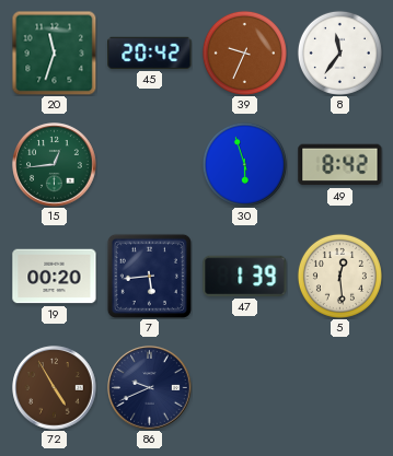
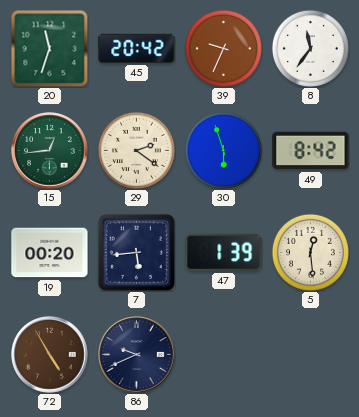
29: none -> 2:21 (136, 150)
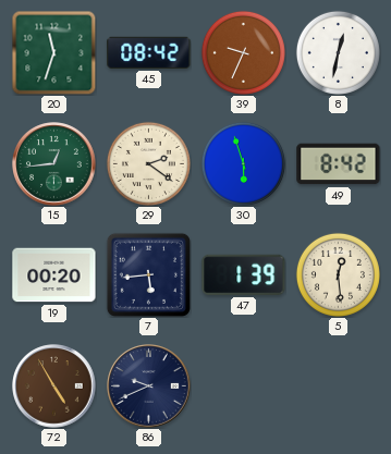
45: 20:42 -> 08:42 (149, 52)
8: 11:36 -> 12:32 (338, 52)
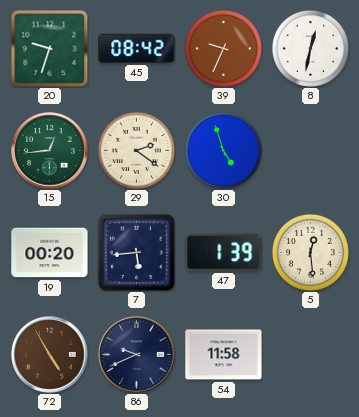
20: 11:33 -> 9:33 (49, 48)
30: 5:57 -> 4:57 (223, 150)
49: 8:42 -> none (339, 164)
54: none -> 11:58 (224, 355)
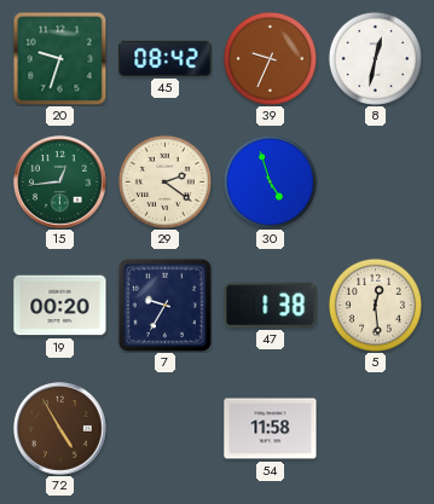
7: 5:44 -> 9:35 (164, 305)
47: 1:39 -> 1:38 (271, 305)
86: 9:41 -> none (137, 355)
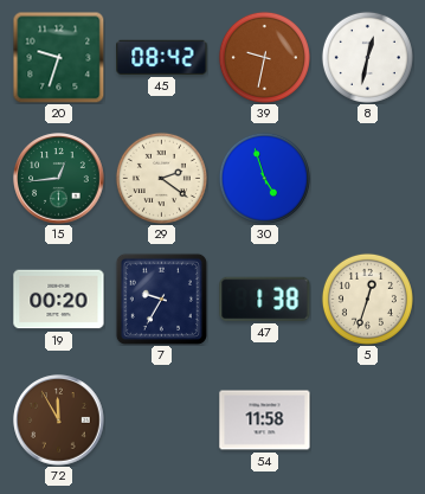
39: 9:34 -> 9:32 (264, 57)
5: 12:29 -> 12:33 (367, 299)
72: 4:55 -> 11:55 (59, 421)
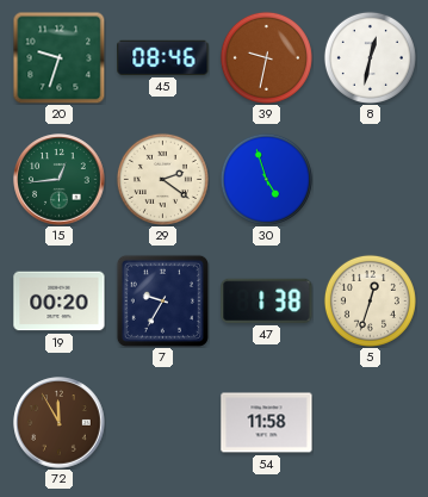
45: 08:42 -> 08:46 (163, 57)
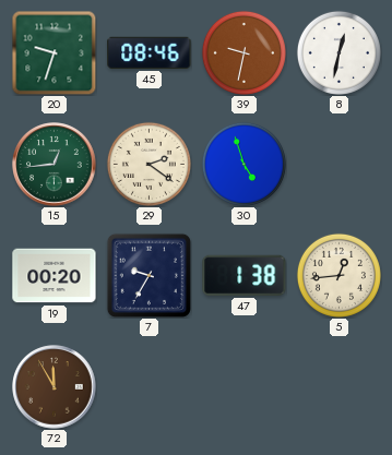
5: 12:33 -> 12:44 (338, 275)
54: 11:58 -> none (267, 423)
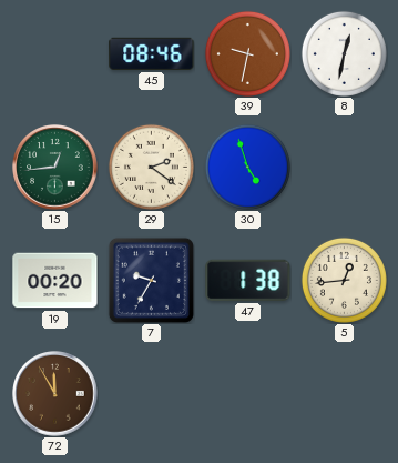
20: 9:33 -> none (54, 52)
